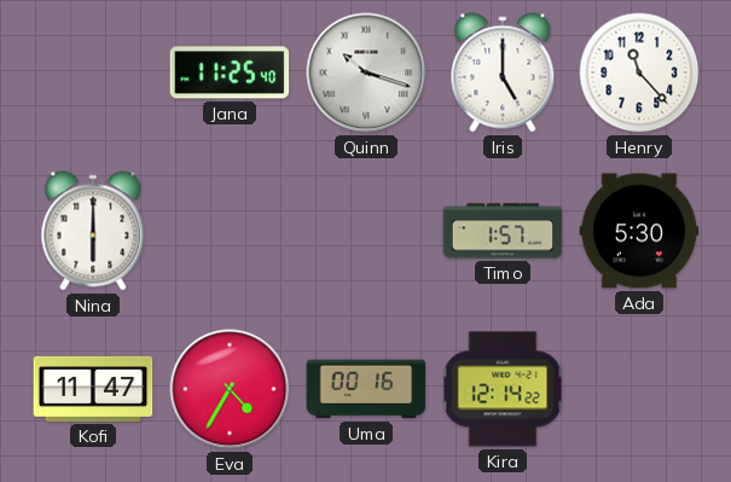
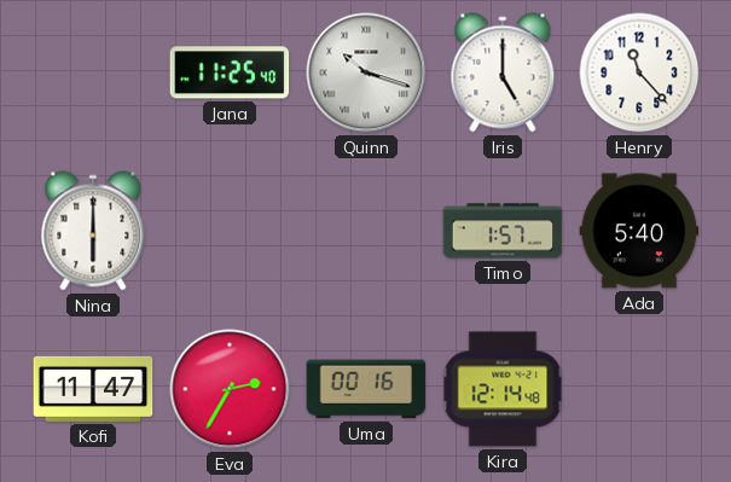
Ada: 5:30 -> 5:40 (639, 231)
Eva: 4:35 -> 2:35 (230, 389)
Kira: 12:14:22 -> 12:14:48 (503, 389)
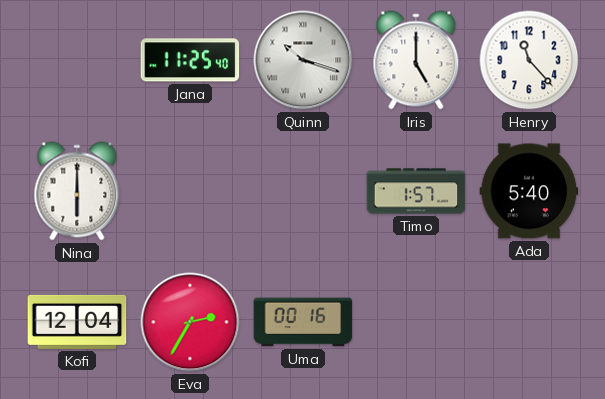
Kofi: 11:47 -> 12:04 (77, 322)
Kira: 12:14 -> none (503, 389)
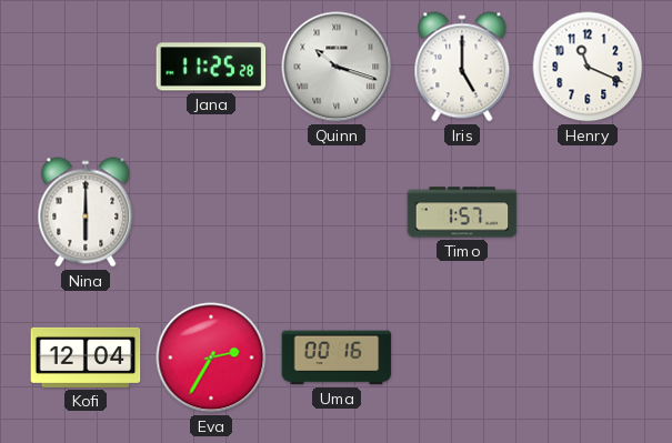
Jana: 11:25:40 -> 11:25:28 (211, 67)
Henry: 11:23 -> 11:19 (588, 67)
Ada: 5:40 -> none (529, 191)
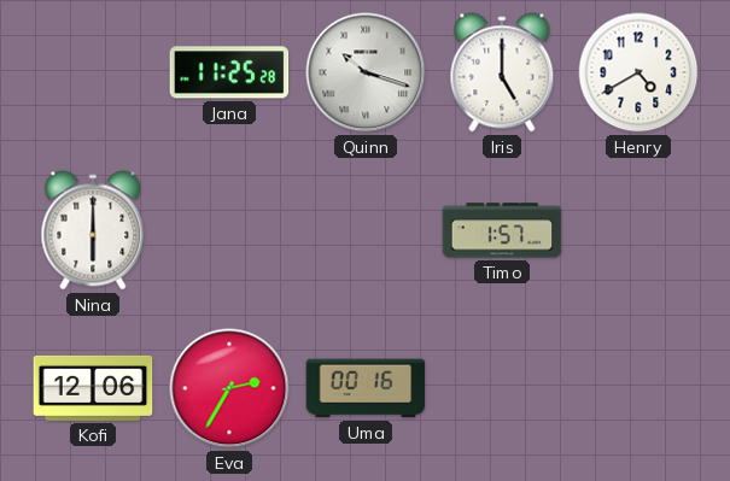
Henry: 11:19 -> 4:40 (638, 72)
Kofi: 12:04 -> 12:06 (93, 388)
